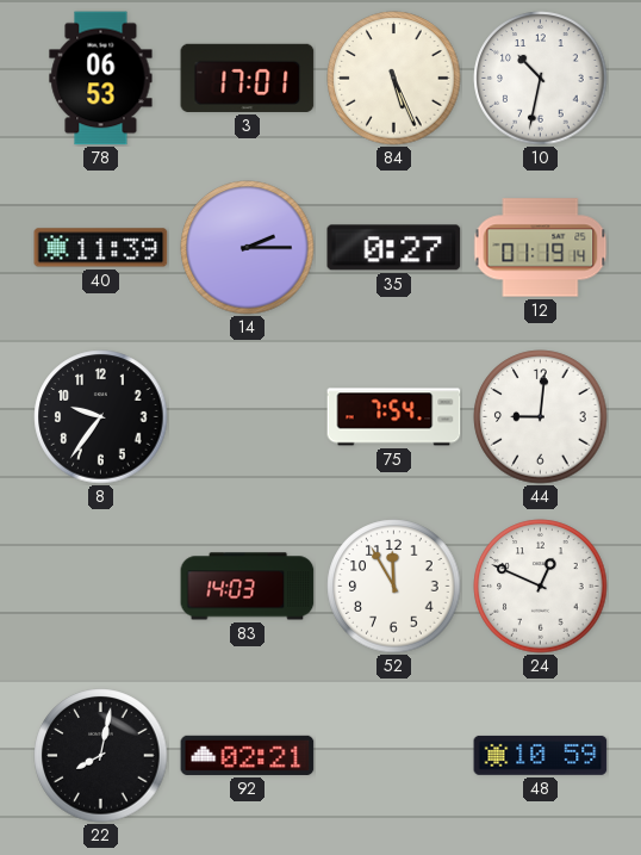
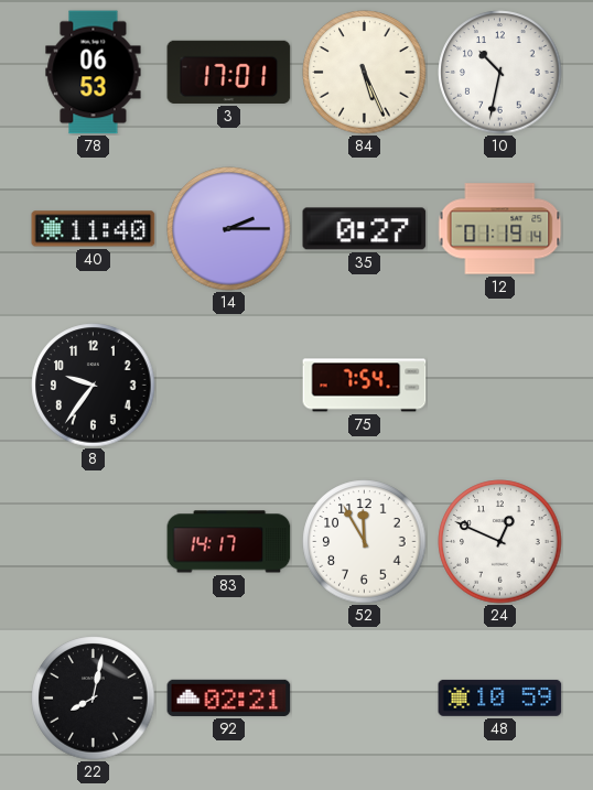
40: 11:39 -> 11:40 (94, 229)
44: 9:01 -> none (541, 417)
83: 14:03 -> 14:17 (229, 542)
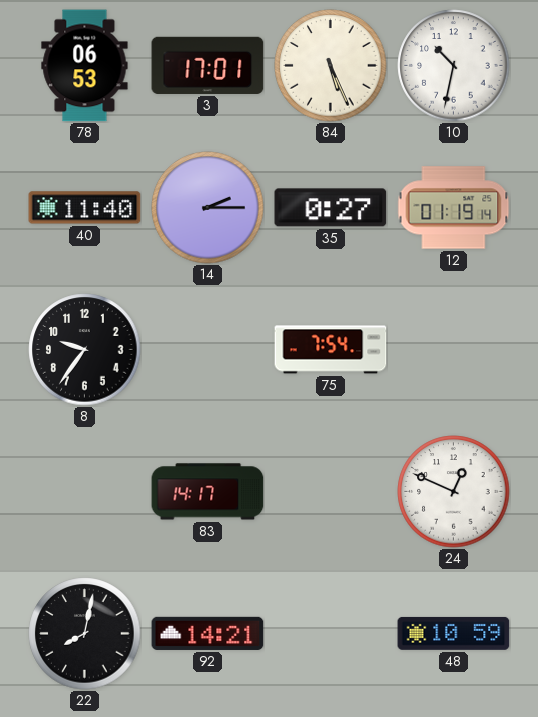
52: 11:55 -> none (365, 542)
92: 02:21 -> 14:21 (208, 633)
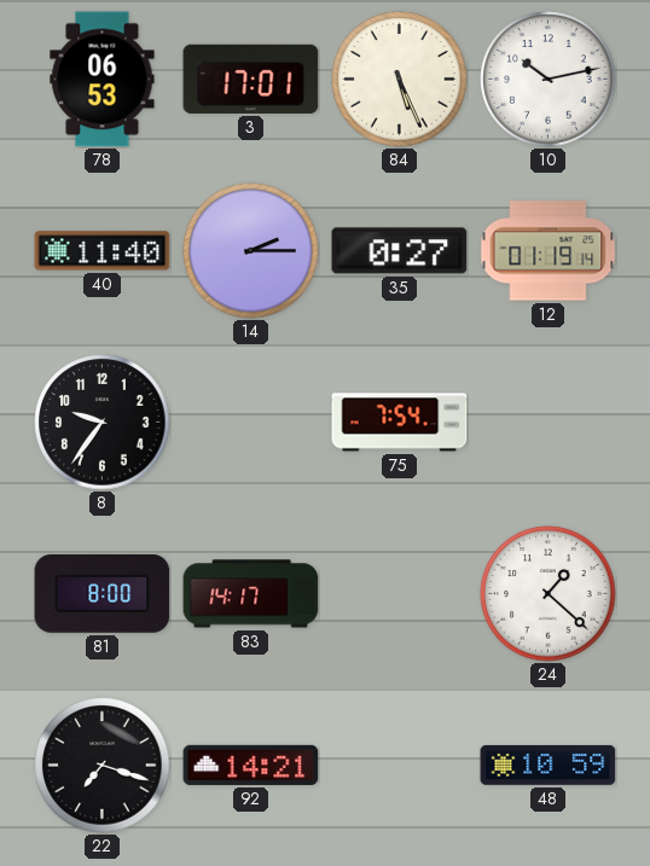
10: 10:32 -> 10:13 (549, 80)
81: none -> 8:00 (103, 593)
24: 12:49 -> 1:22 (549, 594)
22: 8:02 -> 7:18 (103, 766)
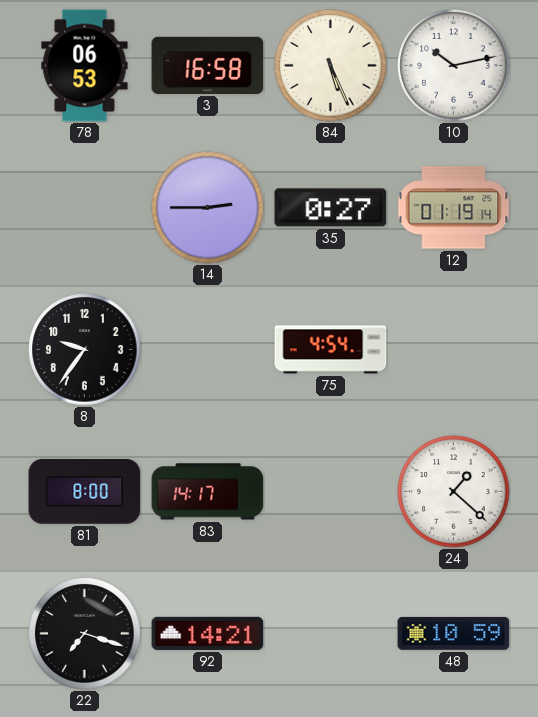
3: 17:01 -> 16:58 (208, 65)
40: 11:40 -> none (103, 251)
14: 2:15 -> 2:45 (208, 208)
75: 7:54 -> 4:54 (331, 350)
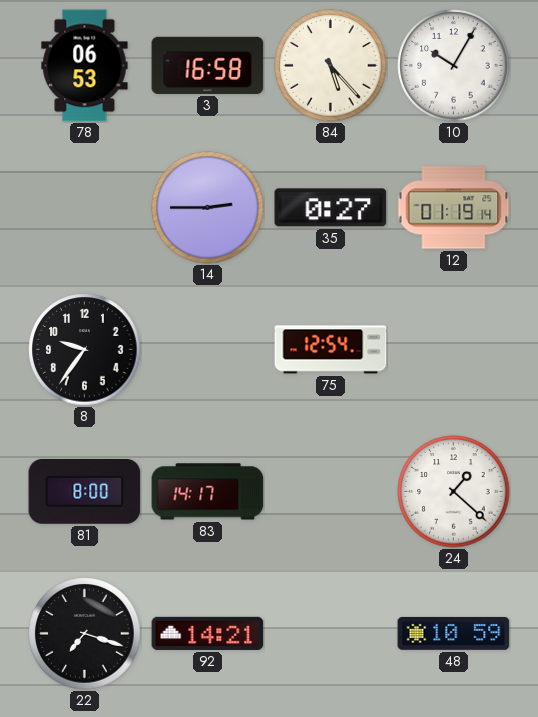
84: 5:26 -> 5:23 (331, 66)
10: 10:13 -> 10:05 (454, 66)
75: 4:54 -> 12:54 (331, 350)
